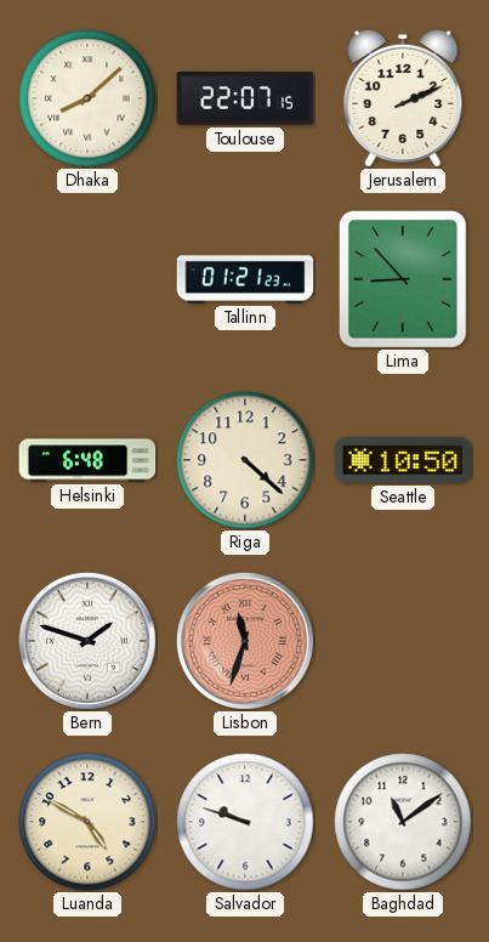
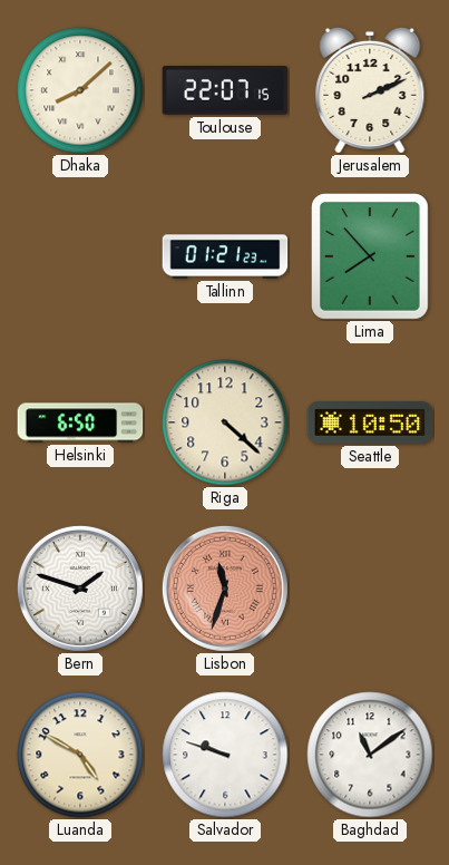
Lima: 8:53 -> 7:53 (371, 257)
Helsinki: 6:48 -> 6:50 (80, 422)
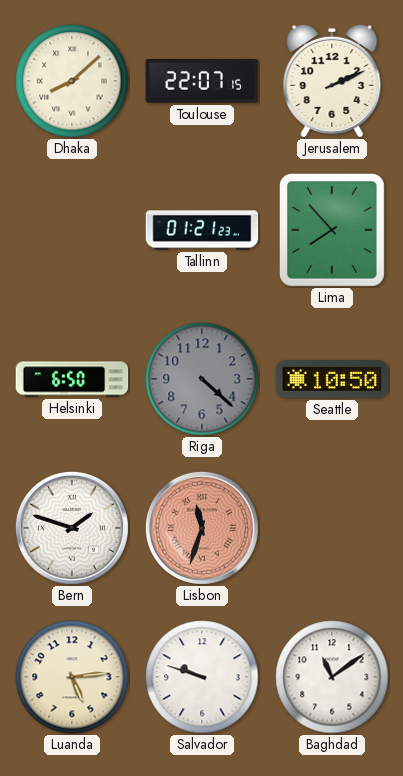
Riga dial: cream -> grey (202, 379)
Luanda: 4:50 -> 5:14 (72, 677)
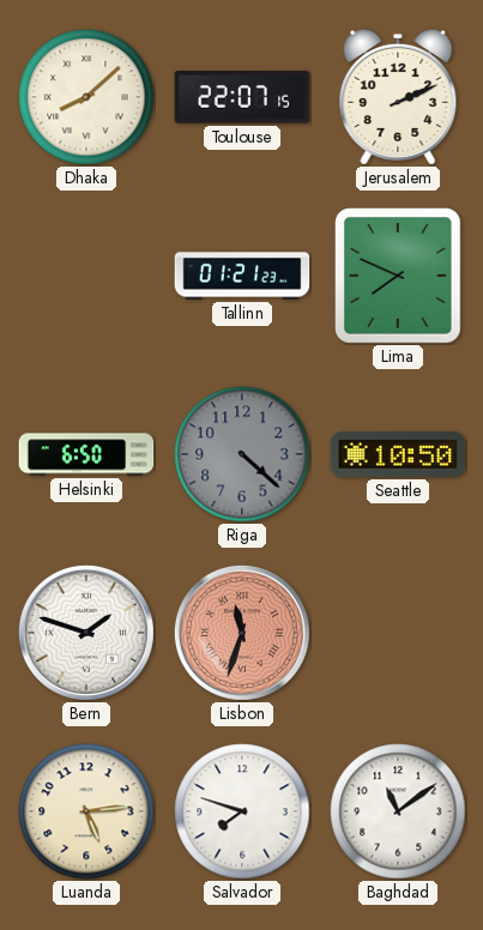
Lima: 7:53 -> 7:49 (399, 277)
Salvador: 9:48 -> 7:48 (242, 811)
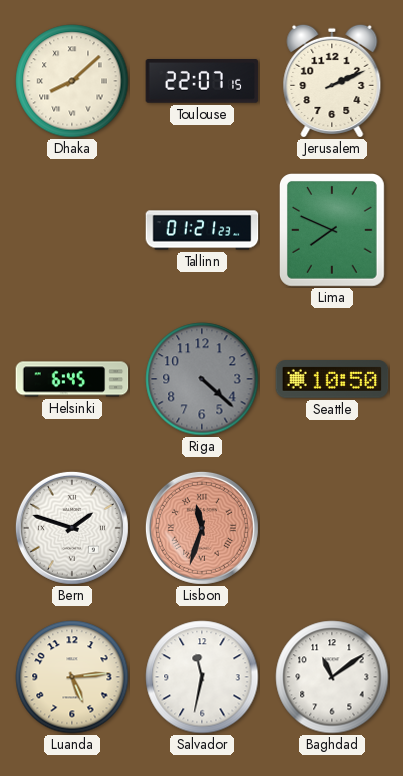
Helsinki: 6:50 -> 6:45 (72, 379)
Salvador: 7:48 -> 11:32 (202, 677)
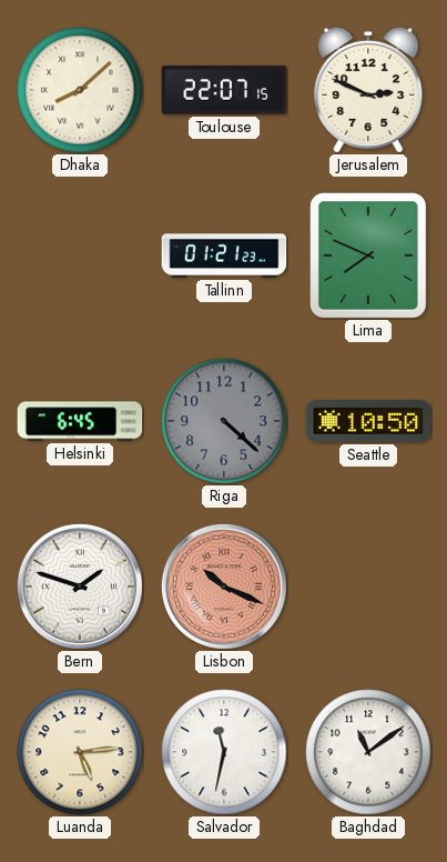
Jerusalem: 2:11 -> 2:49 (368, 90)
Lisbon: 11:33 -> 10:19 (224, 587)
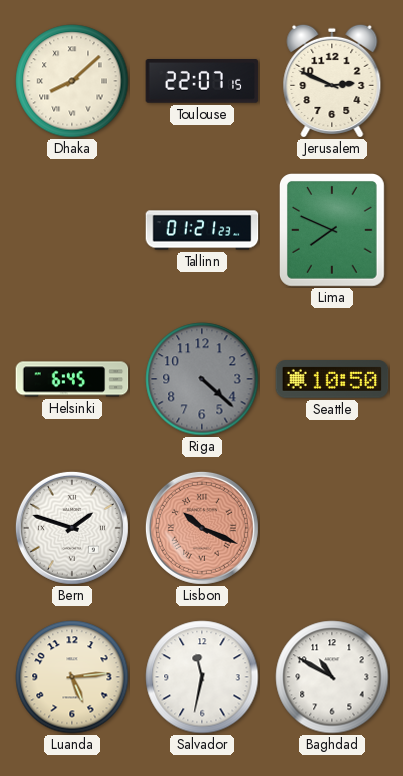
Baghdad: 11:09 -> 10:50 (332, 677)
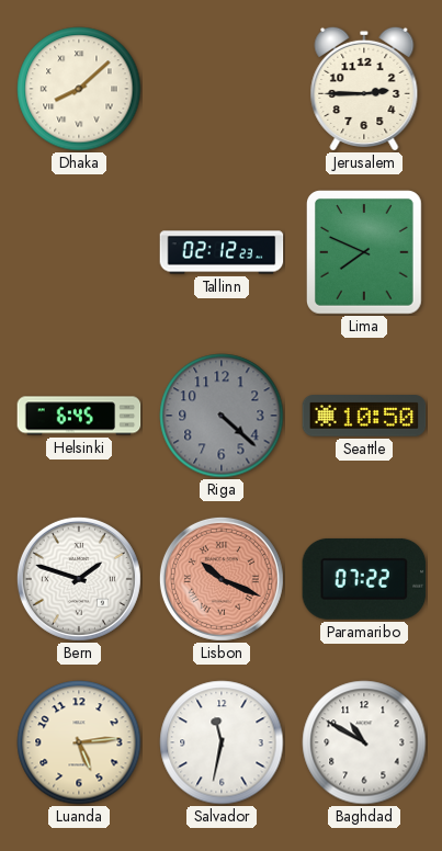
Toulouse: 22:07 -> none (202, 81)
Jerusalem: 2:49 -> 2:45 (364, 89)
Tallinn: 01:21 -> 02:12 (222, 252)
Paramaribo: none -> 07:22 (364, 579)
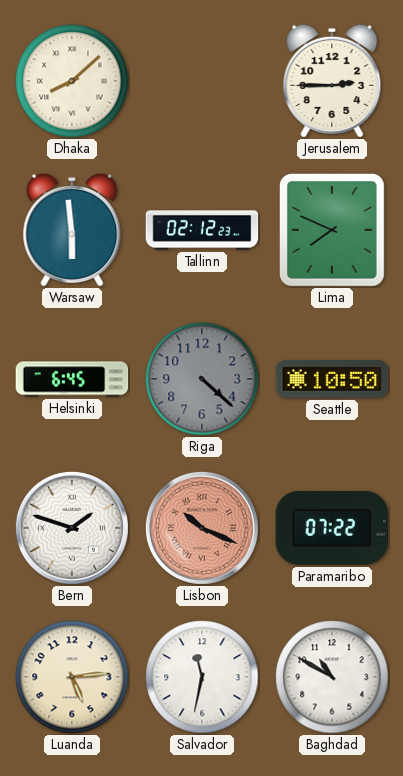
Warsaw: none -> 5:59 (72, 230)
